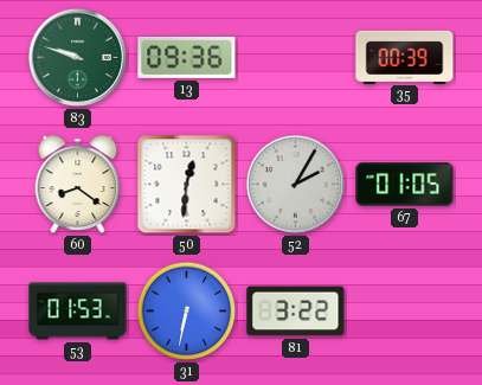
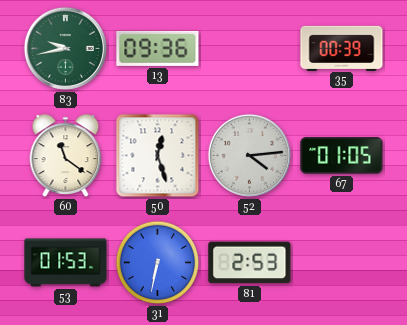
83: 9:48 -> 9:43 (65, 48)
60: 8:21 -> 11:21 (66, 156)
50: 12:31 -> 12:27 (158, 156)
52: 2:05 -> 4:14 (249, 155)
81: 3:22 -> 2:53 (250, 263)
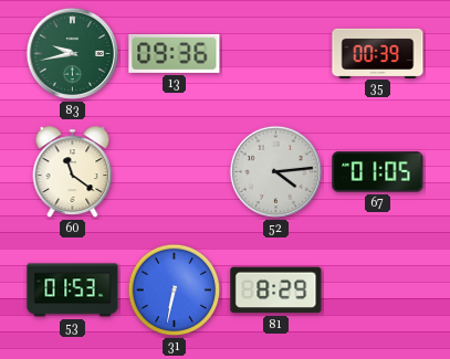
50: 12:27 -> none (158, 156)
81: 2:53 -> 8:29 (276, 291)
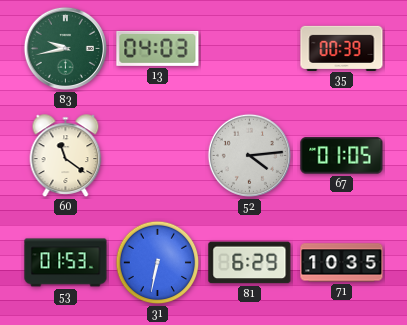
13: 09:36 -> 04:03 (158, 48)
81: 8:29 -> 6:29 (250, 263)
71: none -> 10:35 (342, 263)
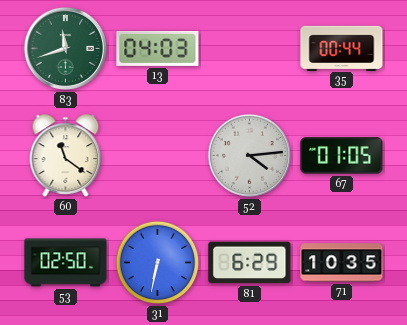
83: 9:43 -> 11:42 (65, 48)
35: 00:39 -> 00:44 (342, 48)
53: 01:53 -> 02:50 (66, 263)
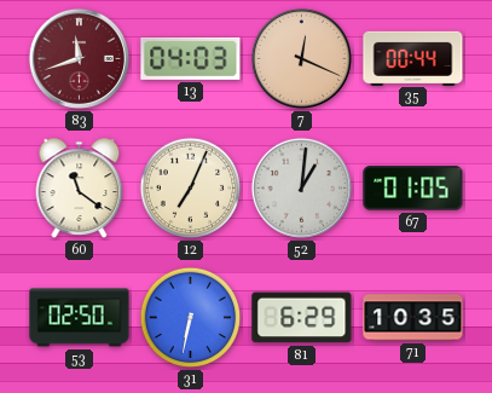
83 dial: green -> burgundy (79, 58)
7: none -> 12:19 (301, 58)
12: none -> 7:04 (191, 189)
52: 4:14 -> 1:01 (301, 187)
